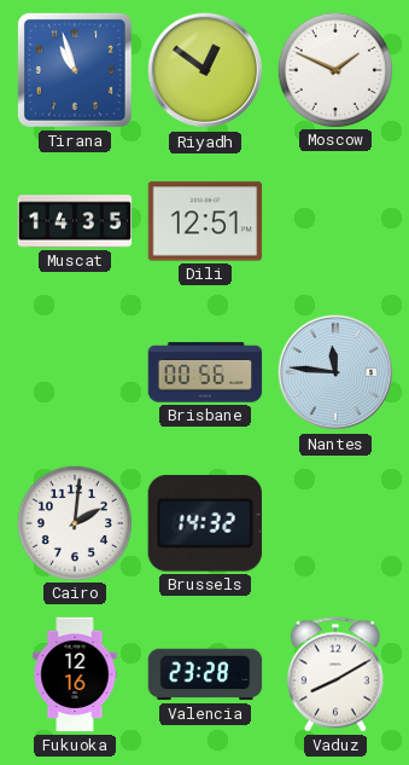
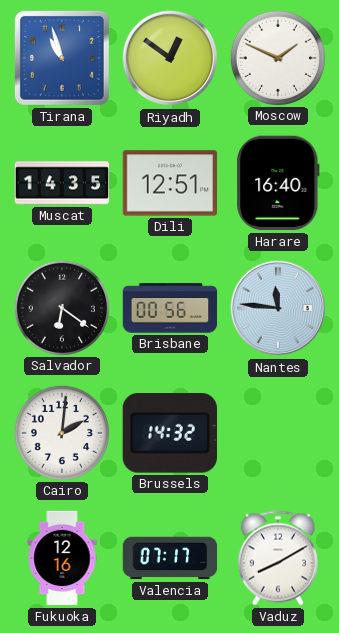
Harare: none -> 16:40 (278, 183)
Salvador: none -> 6:21 (61, 307)
Valencia: 23:28 -> 07:17 (170, 558)
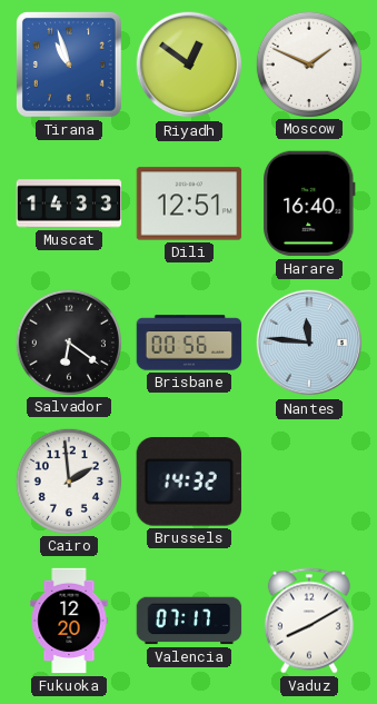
Muscat: 14:35 -> 14:33 (69, 204)
Cairo: 2:01 -> 1:59 (68, 480)
Fukuoka: 12:16 -> 12:20 (69, 621)
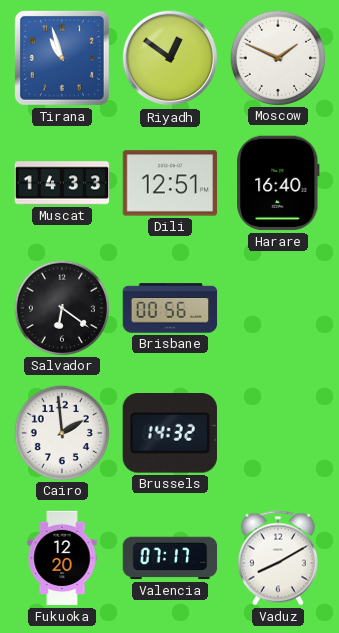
Nantes: 11:46 -> none (309, 343)
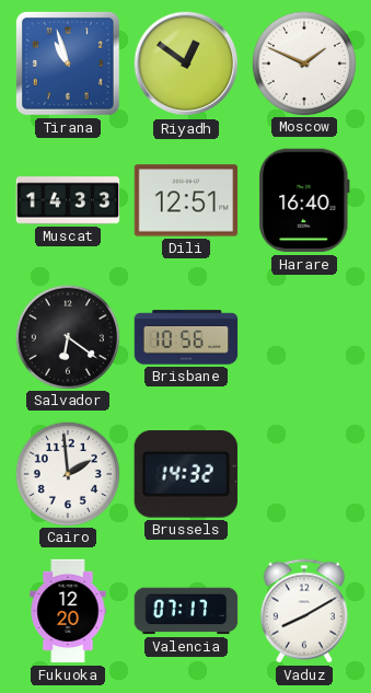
Brisbane: 00:56 -> 10:56 (186, 337)
